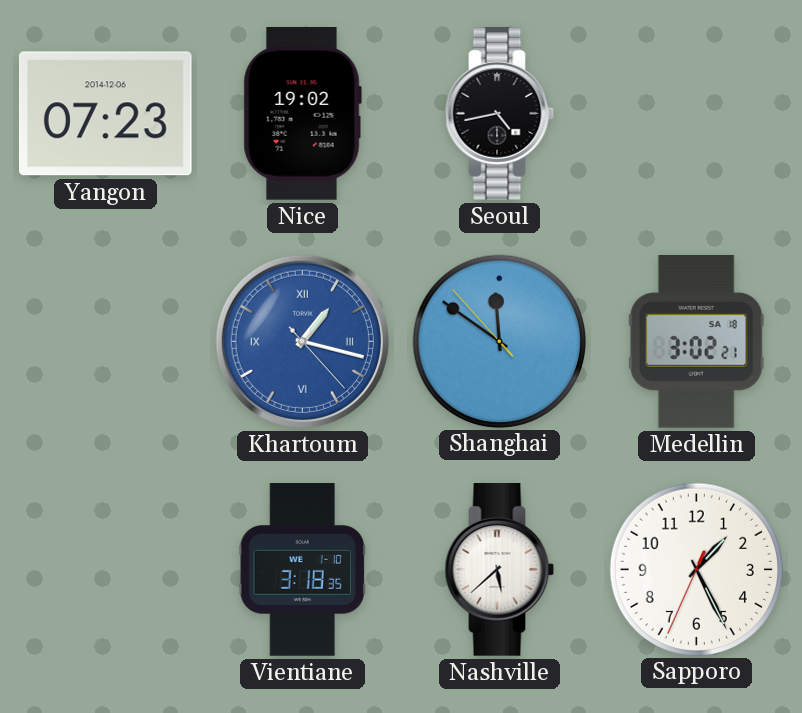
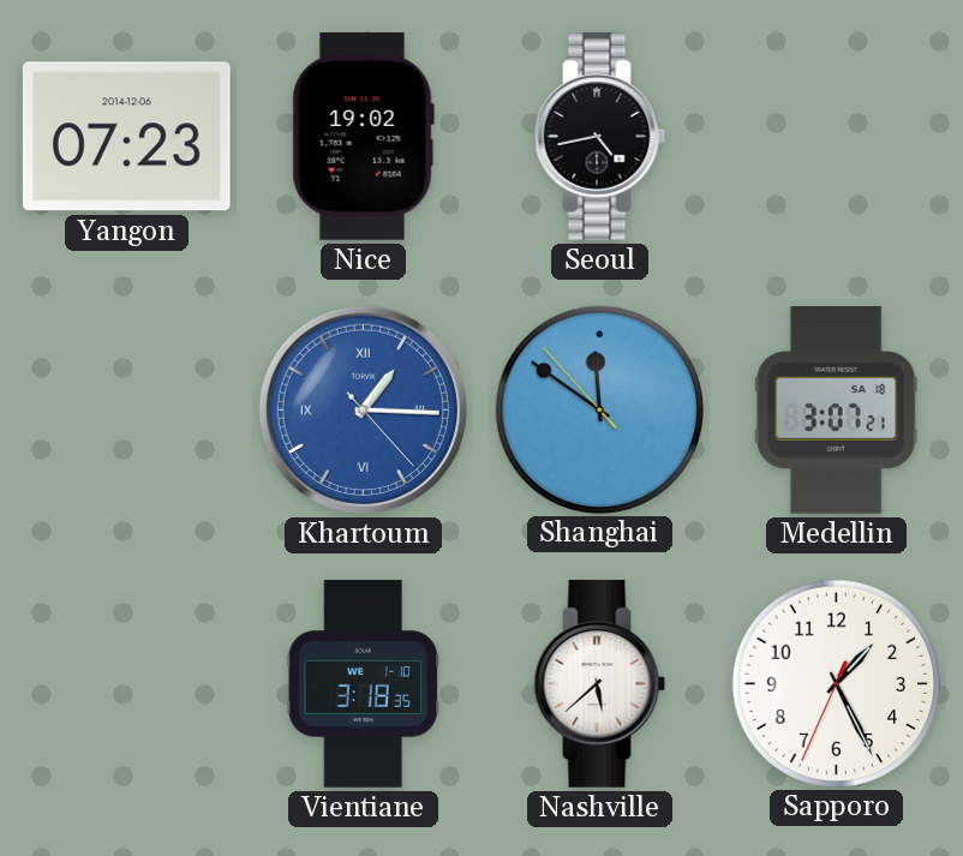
Khartoum: 1:17 -> 1:15 (363, 409)
Medellin: 3:02 -> 3:07 (836, 411)
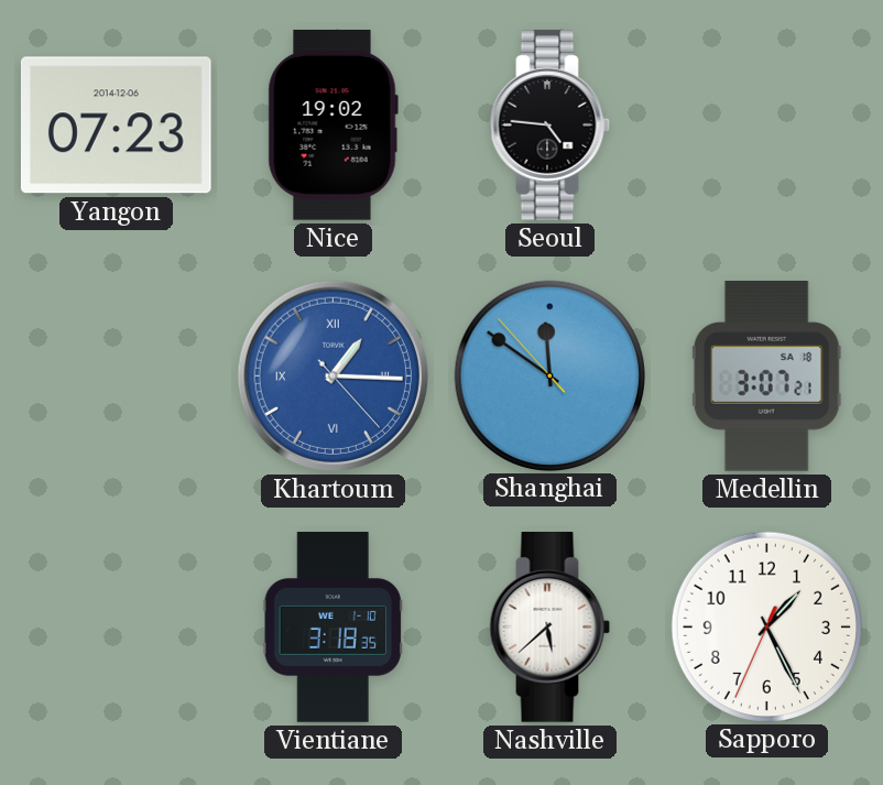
Seoul: 4:43 -> 4:46 (550, 126)
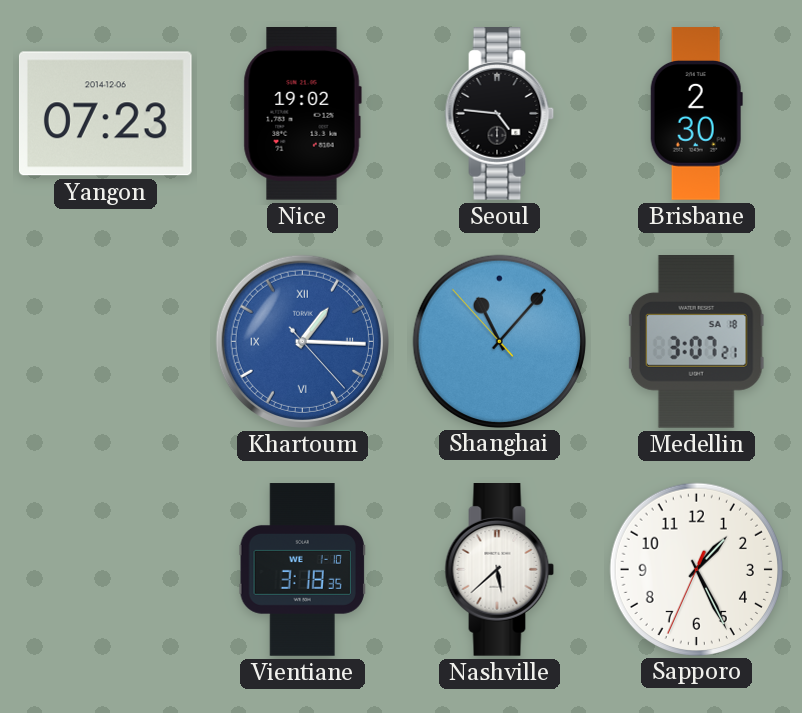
Brisbane: none -> 2:30 (696, 114)
Shanghai: 11:50 -> 11:06 (499, 341)
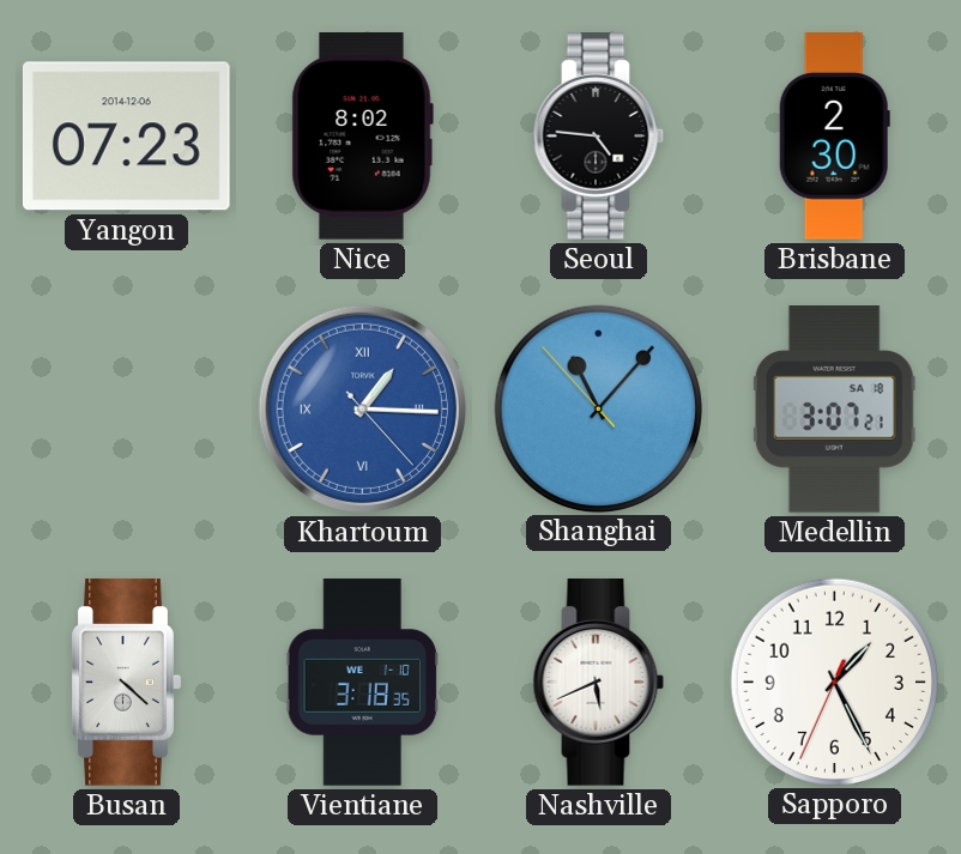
Nice: 19:02 -> 8:02 (362, 137)
Busan: none -> 4:22 (126, 683)
Nashville: 5:38 -> 5:41 (599, 683)
